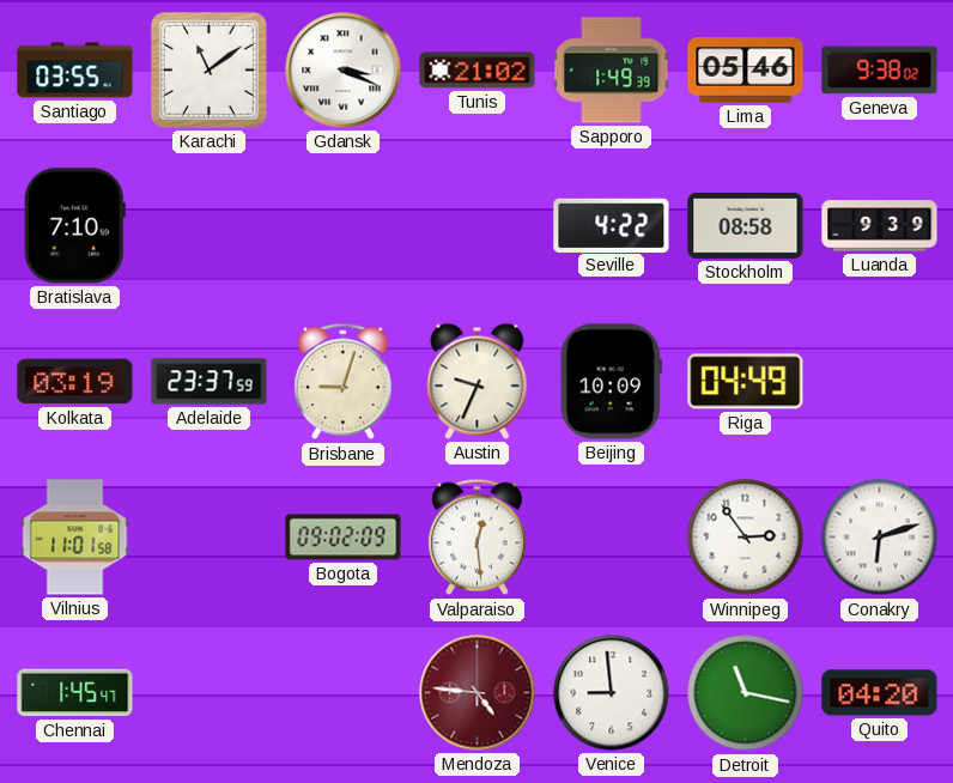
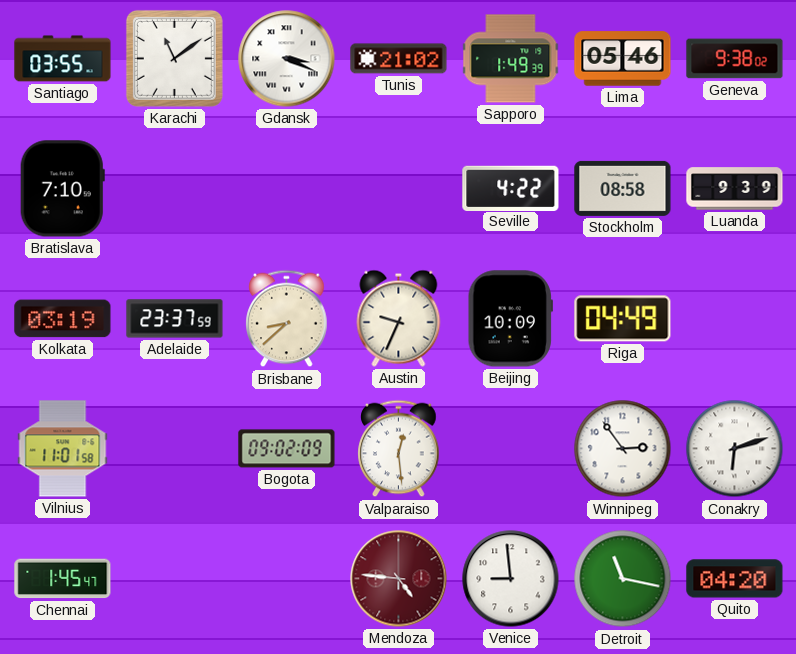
Brisbane: 9:03 -> 8:38 (287, 319)
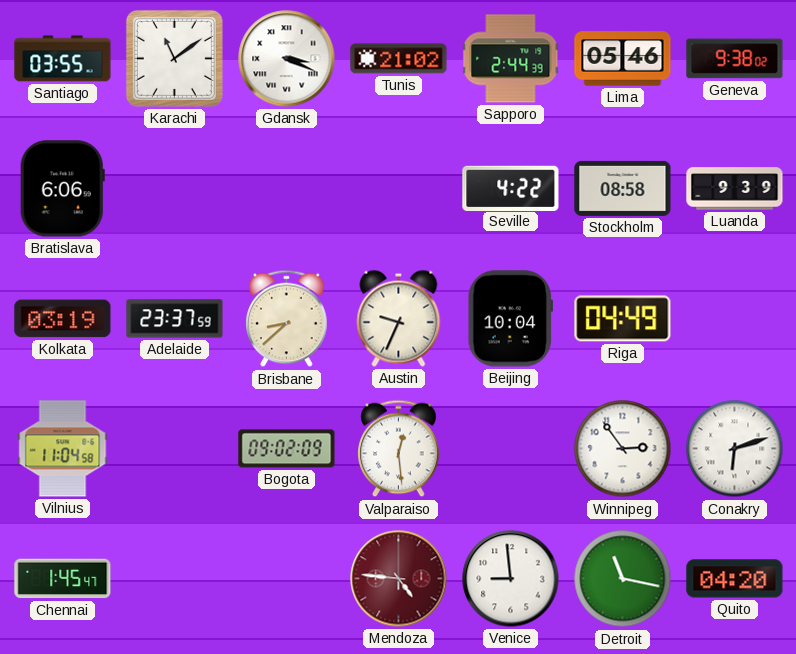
Sapporo: 1:49 -> 2:44 (511, 59)
Bratislava: 7:10 -> 6:06 (62, 189)
Beijing: 10:09 -> 10:04 (510, 319)
Vilnius: 11:01 -> 11:04 (63, 449)
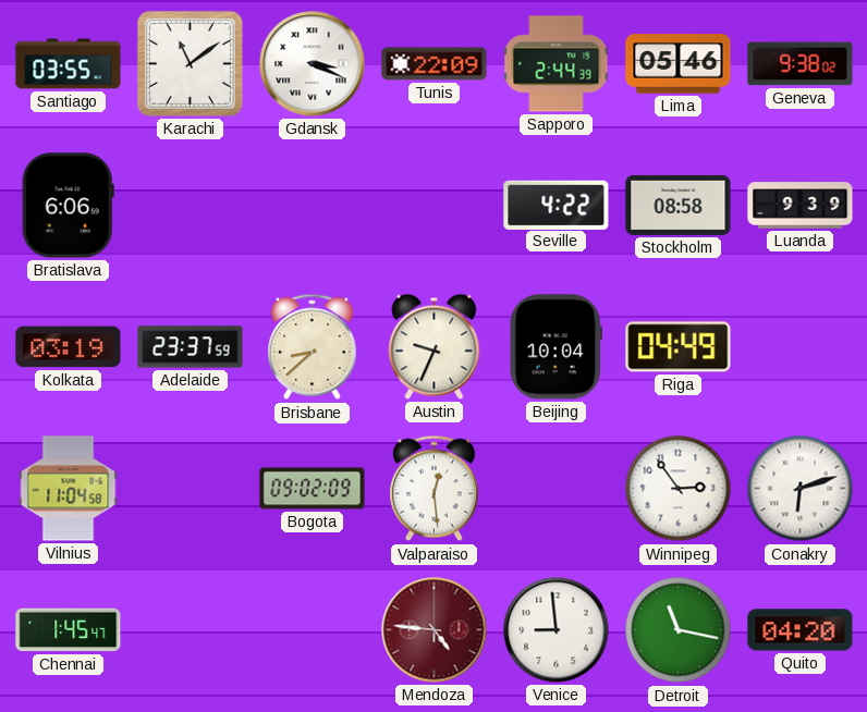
Tunis: 21:02 -> 22:09 (435, 64)
